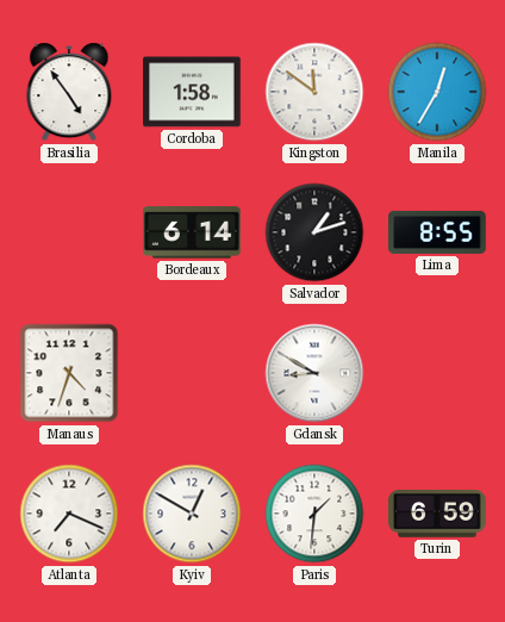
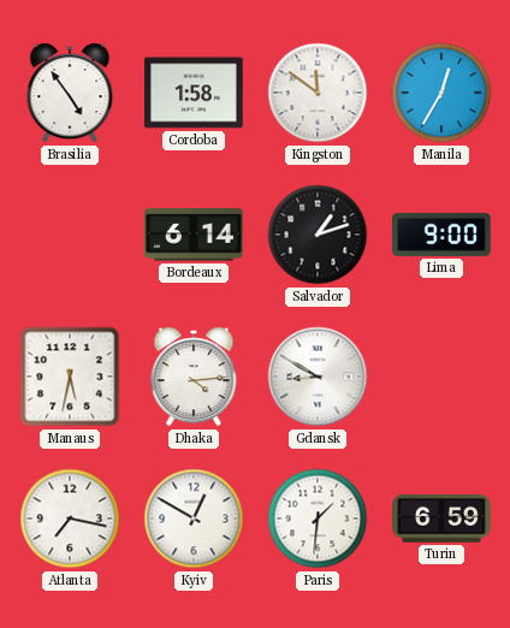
Lima: 8:55 -> 9:00 (443, 235)
Manaus: 4:33 -> 5:32 (70, 377)
Dhaka: none -> 4:14 (194, 377)
Atlanta: 7:19 -> 7:17 (70, 519)
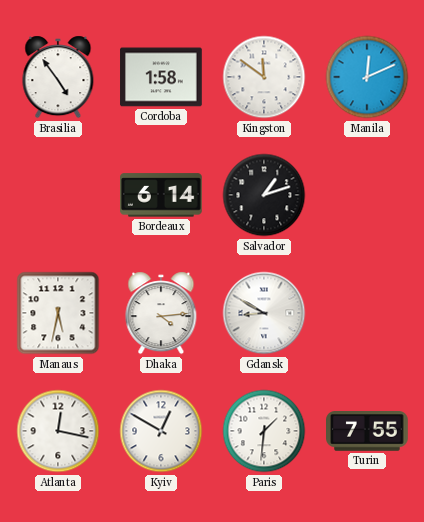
Manila: 12:35 -> 12:11 (367, 77)
Lima: 9:00 -> none (443, 235)
Atlanta: 7:17 -> 12:17 (58, 431)
Turin: 6:59 -> 7:55 (368, 431)
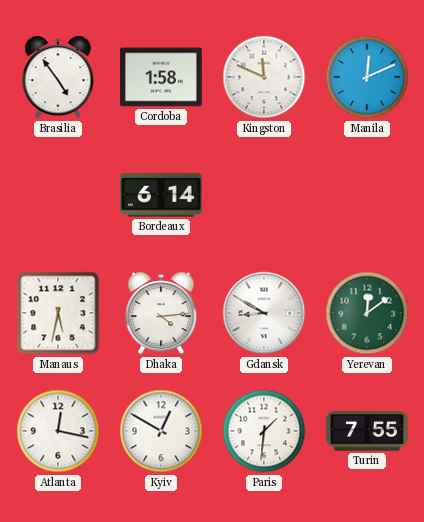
Kingston: 11:51 -> 11:49 (264, 77)
Salvador: 1:12 -> none (264, 195)
Yerevan: none -> 12:09 (367, 313)
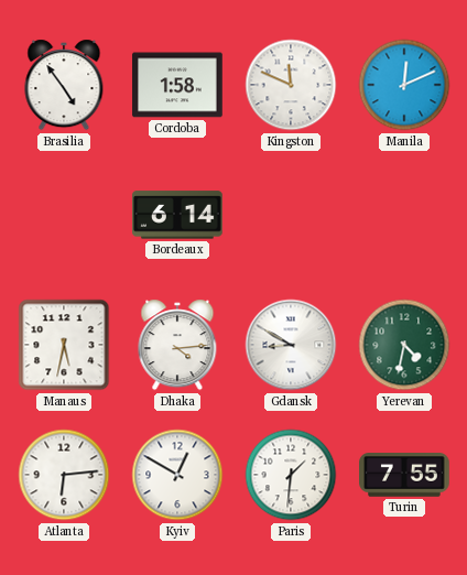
Yerevan: 12:09 -> 4:32 (404, 345)
Atlanta: 12:17 -> 6:14 (64, 475)
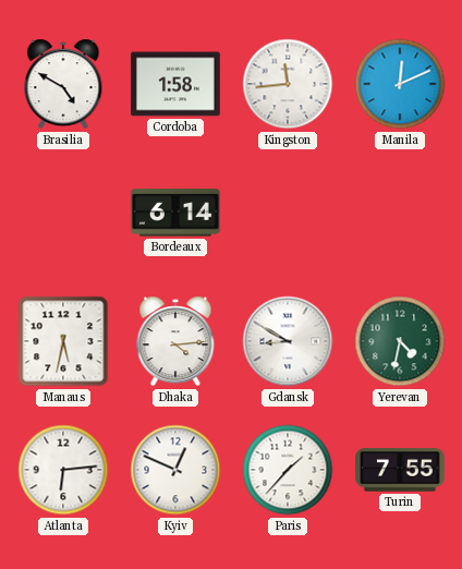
Brasilia: 4:54 -> 4:50 (63, 84)
Kingston: 11:49 -> 11:44 (288, 84)
Kyiv: 12:50 -> 12:49 (175, 470)
Paris: 1:31 -> 1:37 (288, 470)
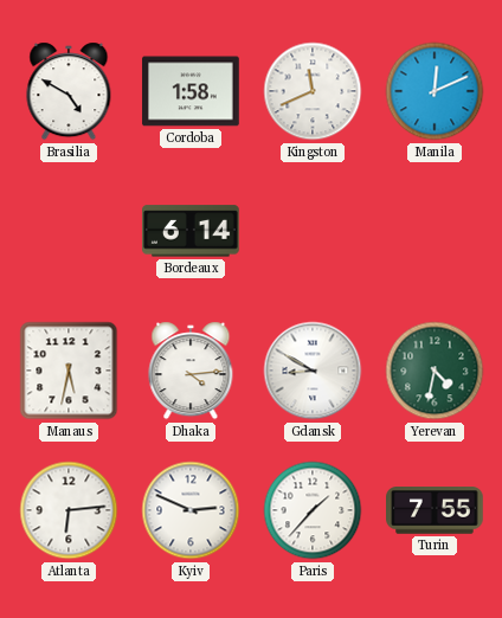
Kingston: 11:44 -> 11:41 (313, 91)
Kyiv: 12:49 -> 2:49 (191, 510)
